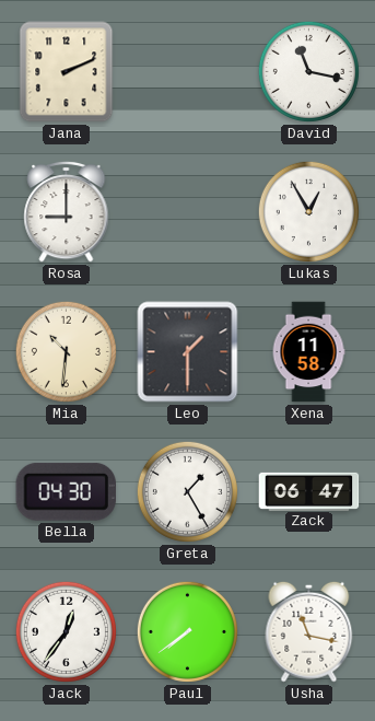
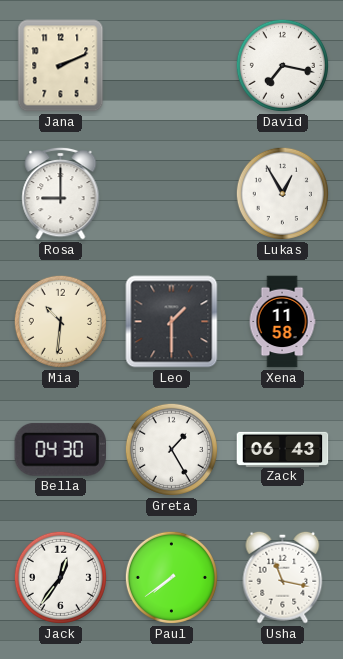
David: 11:17 -> 7:17 (282, 65)
Zack: 06:47 -> 06:43 (283, 449)
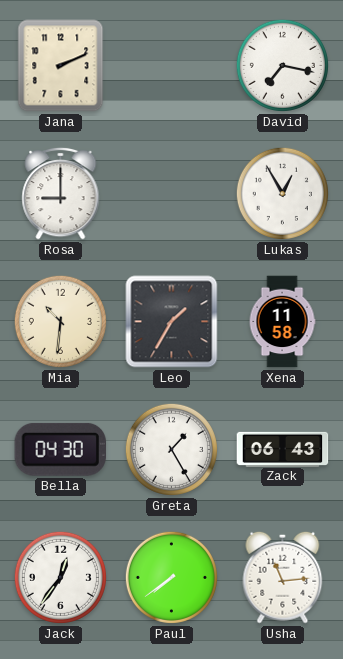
Leo: 1:30 -> 1:35 (172, 322)
Usha: 11:17 -> 11:14 (283, 577)
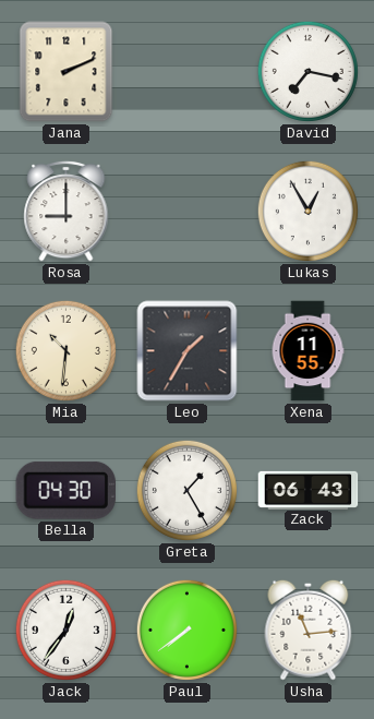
Xena: 11:58 -> 11:55 (307, 351)
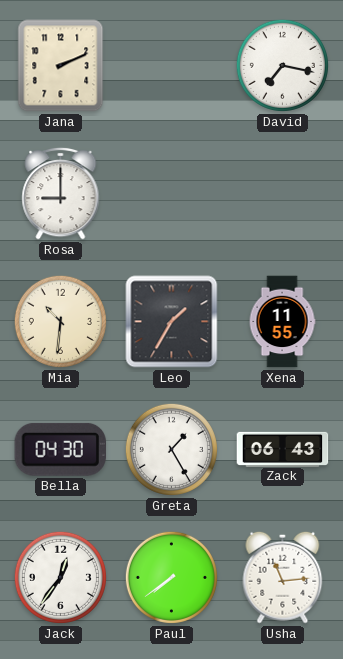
Lukas: 12:55 -> none (307, 211)
